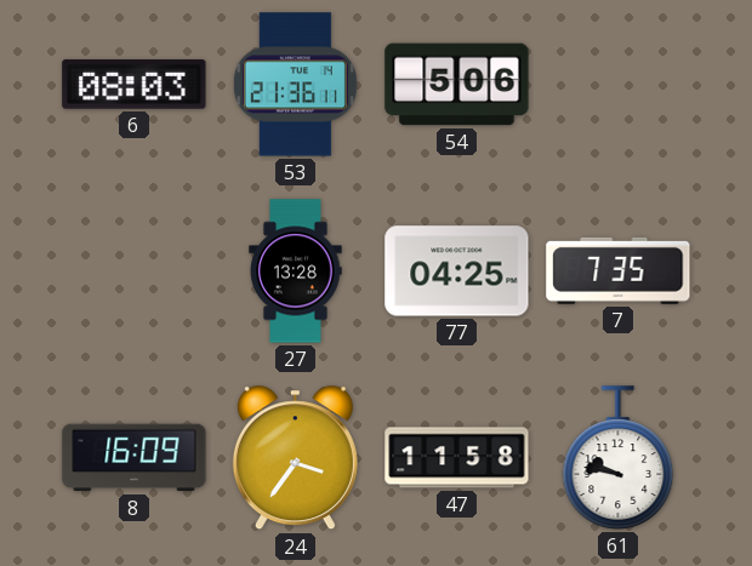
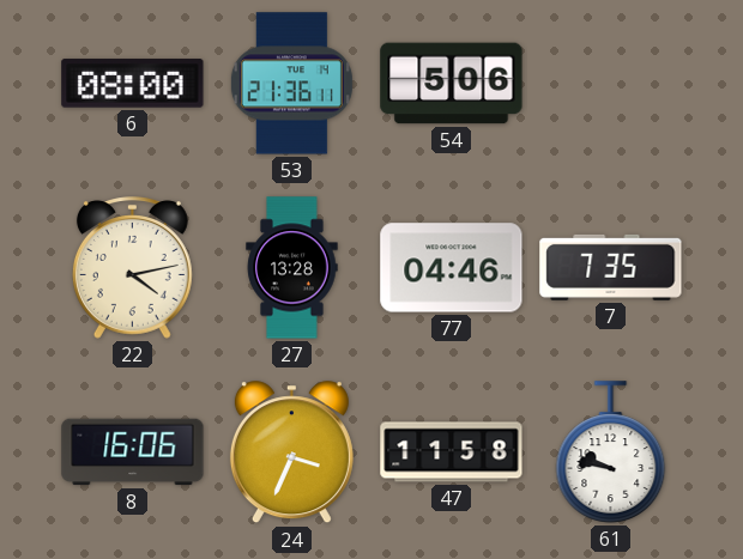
6: 08:03 -> 08:00 (133, 84)
22: none -> 4:13 (132, 268)
77: 04:25 -> 04:46 (452, 268)
8: 16:09 -> 16:06 (133, 452)
24: 3:36 -> 3:34 (291, 452)
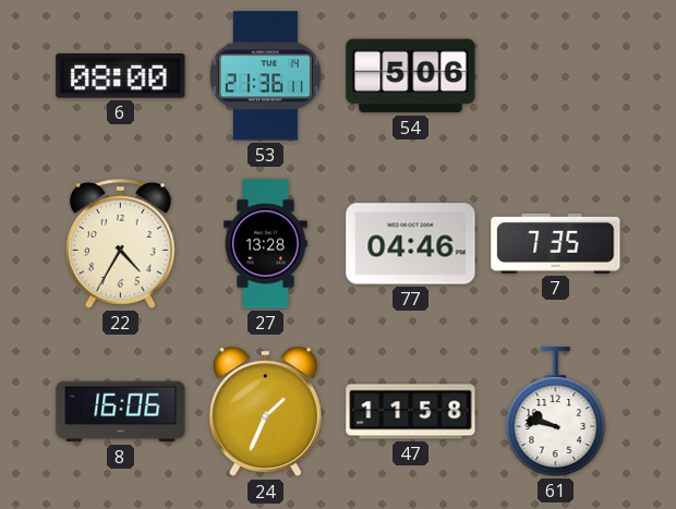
22: 4:13 -> 4:35 (120, 244)
24: 3:34 -> 1:34 (265, 412)
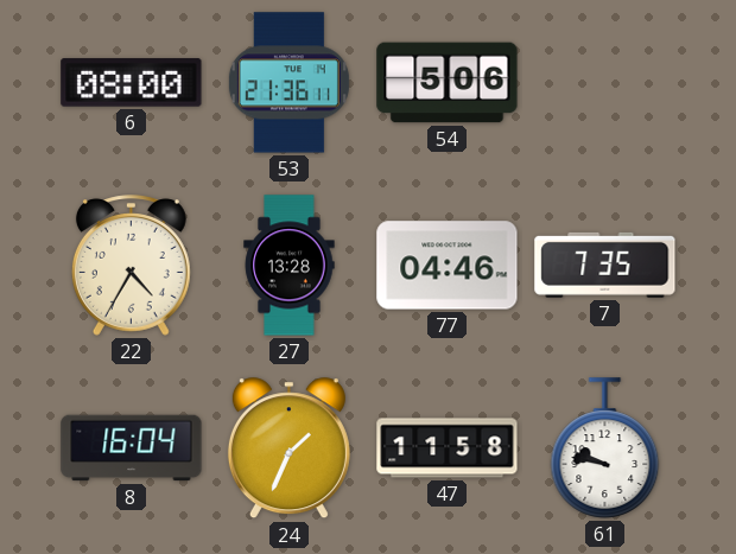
8: 16:06 -> 16:04 (132, 448)
